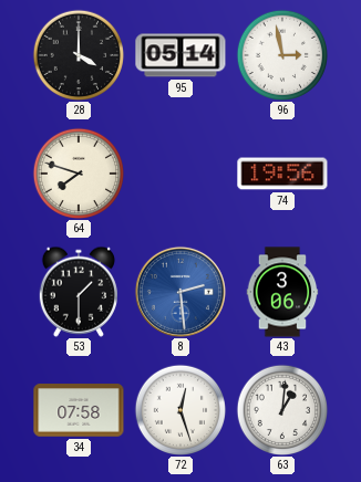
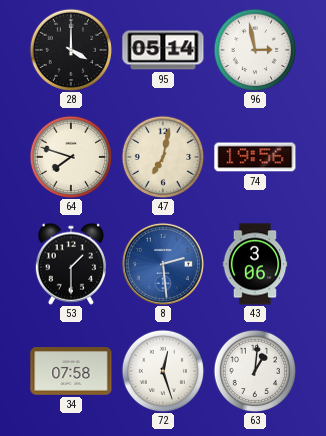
47: none -> 7:02 (163, 157)
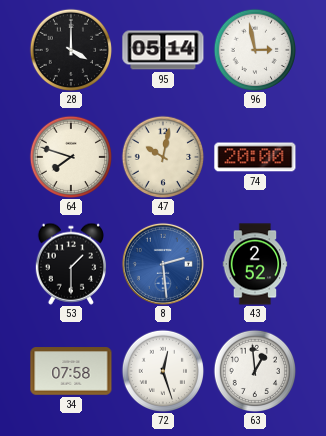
47: 7:02 -> 10:02 (163, 157)
74: 19:56 -> 20:00 (255, 157)
43: 3:06 -> 2:52 (255, 264)
63: 1:01 -> 12:59 (255, 371)
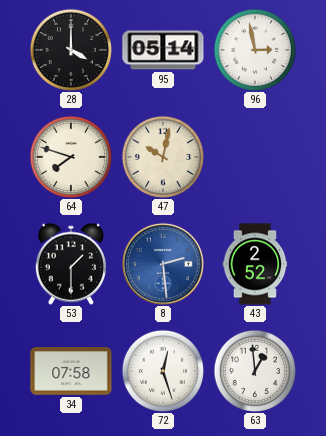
74: 20:00 -> none (255, 157)
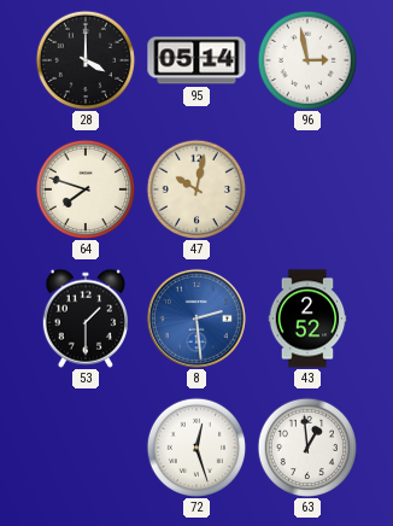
34: 07:58 -> none (71, 371)
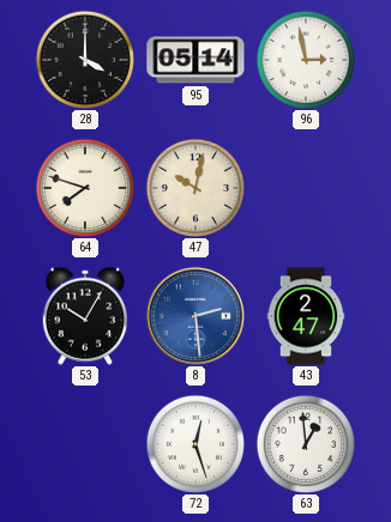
53: 1:30 -> 10:05 (84, 316)
43: 2:52 -> 2:47 (306, 316)
